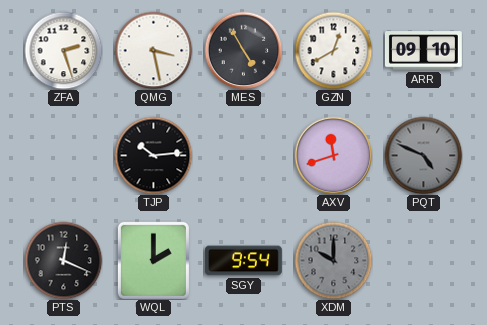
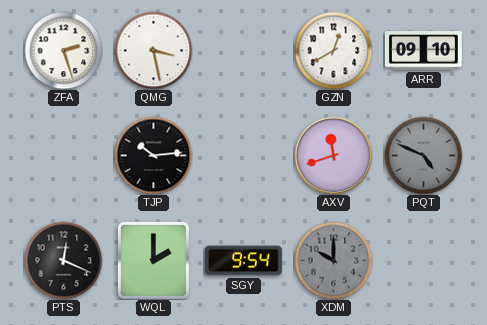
MES: 4:55 -> none (243, 50)
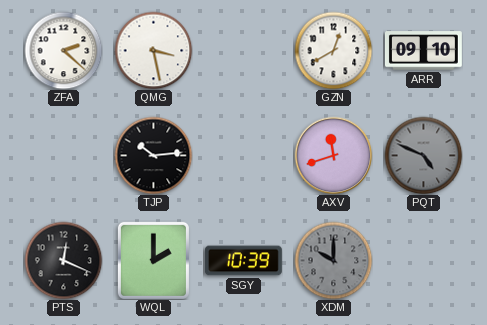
ZFA: 2:27 -> 2:22 (63, 50)
SGY: 9:54 -> 10:39 (244, 261)
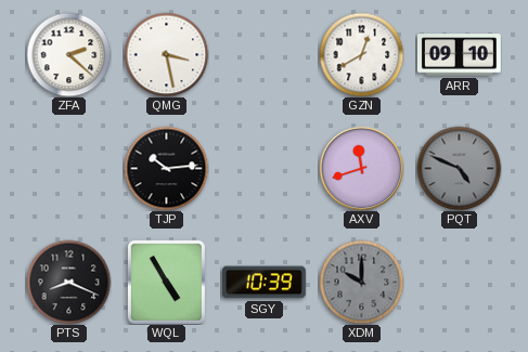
PTS: 12:19 -> 8:19 (68, 282)
WQL: 2:00 -> 4:55 (166, 282)
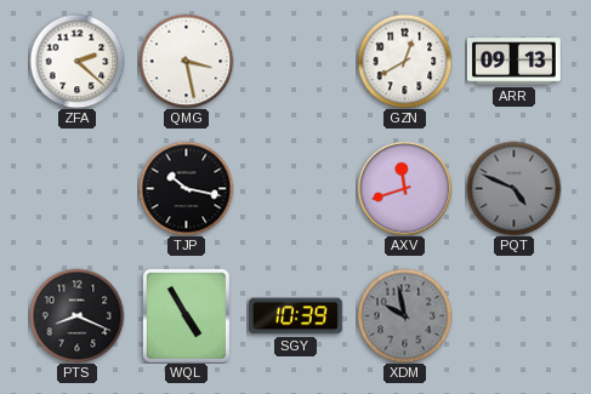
ARR: 09:10 -> 09:13 (515, 62)
TJP: 10:14 -> 10:17 (186, 188)
XDM: 10:00 -> 9:58 (404, 315)
